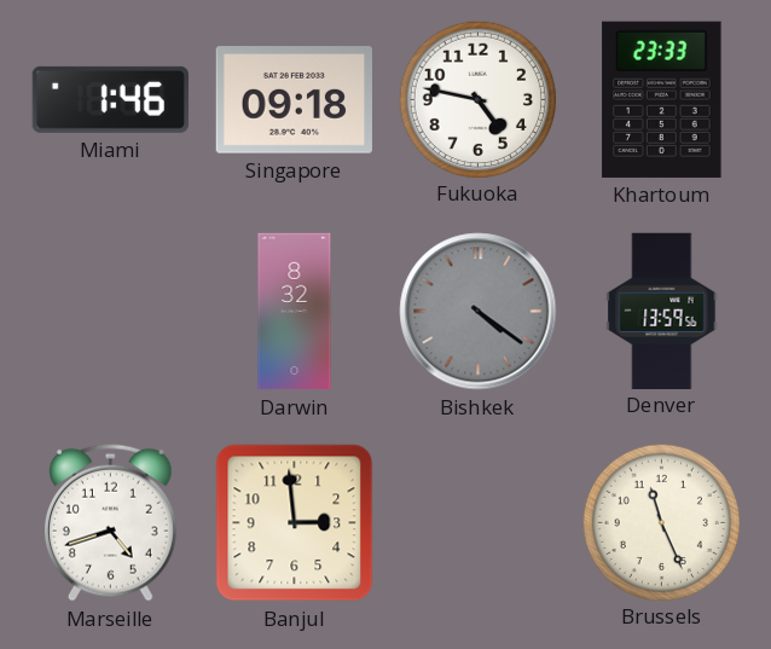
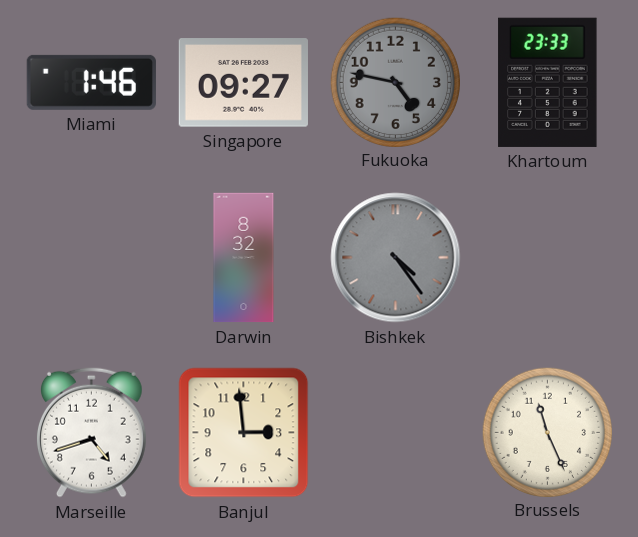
Singapore: 09:18 -> 09:27 (243, 83)
Fukuoka dial: white -> grey (395, 82)
Bishkek: 4:21 -> 4:24 (396, 258)
Denver: 13:59 -> none (662, 311)
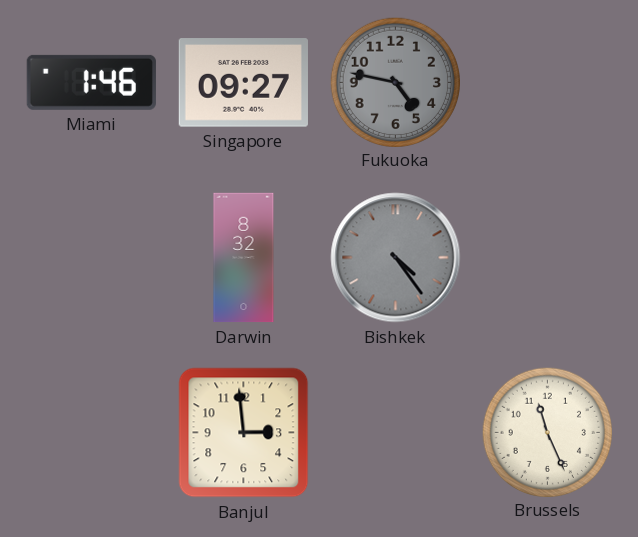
Khartoum: 23:33 -> none (548, 82)
Marseille: 4:42 -> none (91, 432)
